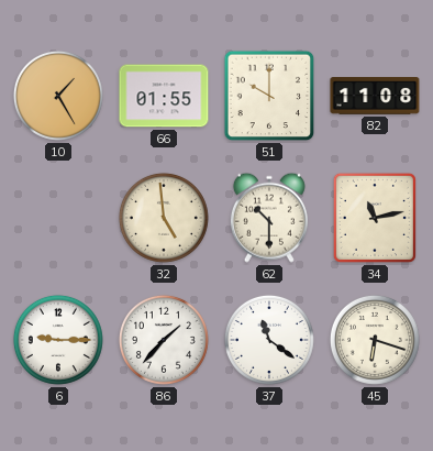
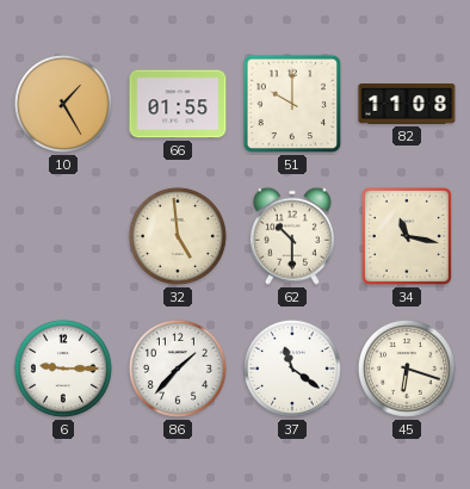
34: 11:13 -> 11:17 (407, 236)
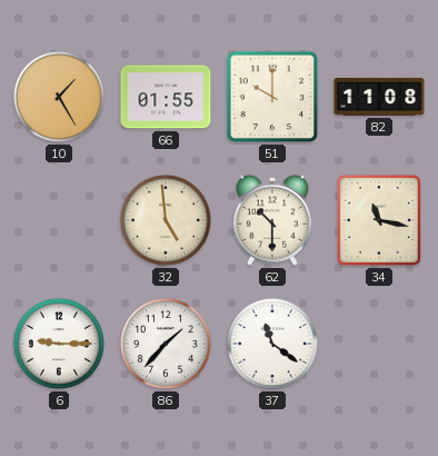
45: 6:18 -> none (407, 369)
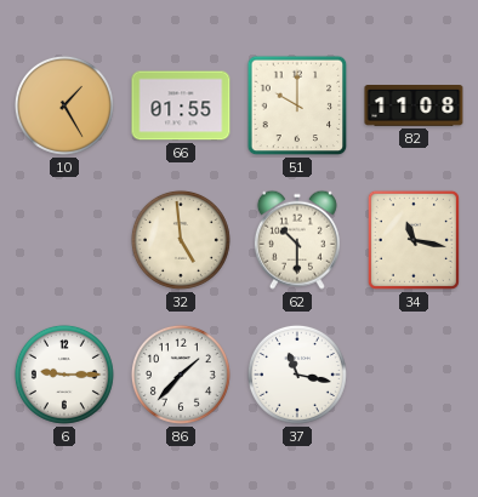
37: 11:21 -> 11:17 (297, 375)
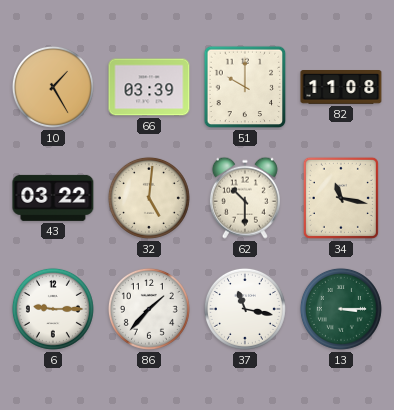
66: 01:55 -> 03:39 (149, 87)
43: none -> 03:22 (53, 198)
32: 4:59 -> 5:01 (149, 198)
13: none -> 3:15 (341, 309)
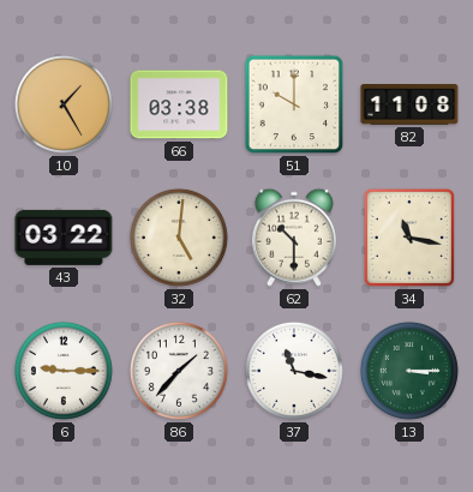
66: 03:39 -> 03:38 (179, 104)
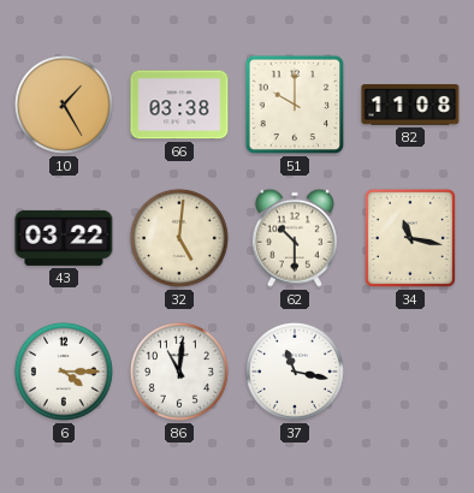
6: 9:15 -> 4:15 (64, 372)
86: 1:37 -> 11:01 (179, 372)
13: 3:15 -> none (409, 371)
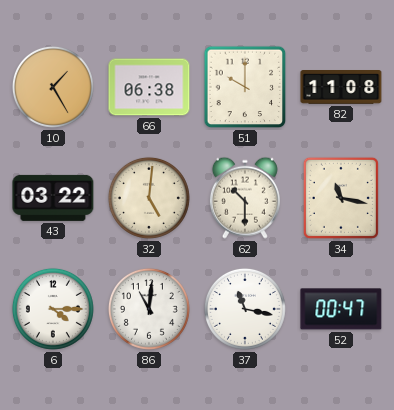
66: 03:38 -> 06:38 (149, 87)
52: none -> 00:47 (341, 309)
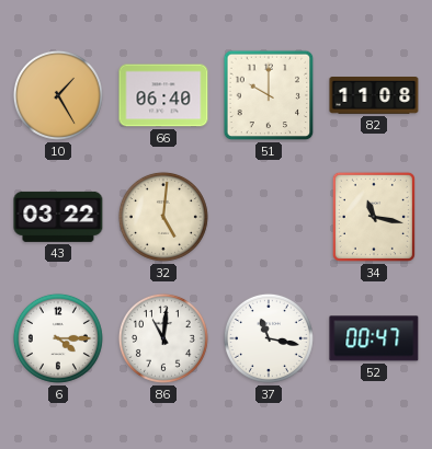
66: 06:38 -> 06:40 (163, 95)
62: 10:30 -> none (245, 198)
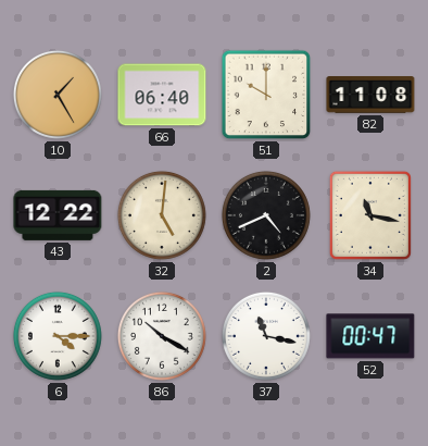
43: 03:22 -> 12:22 (58, 215)
2: none -> 4:41 (266, 215)
86: 11:01 -> 10:20 (162, 336)
